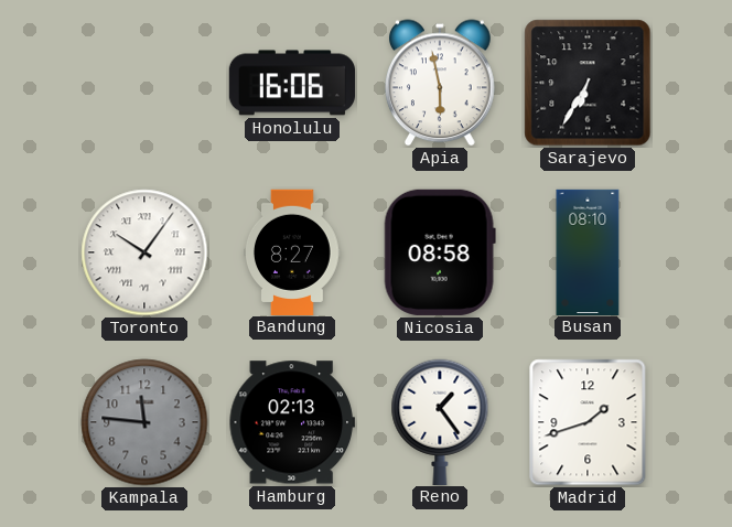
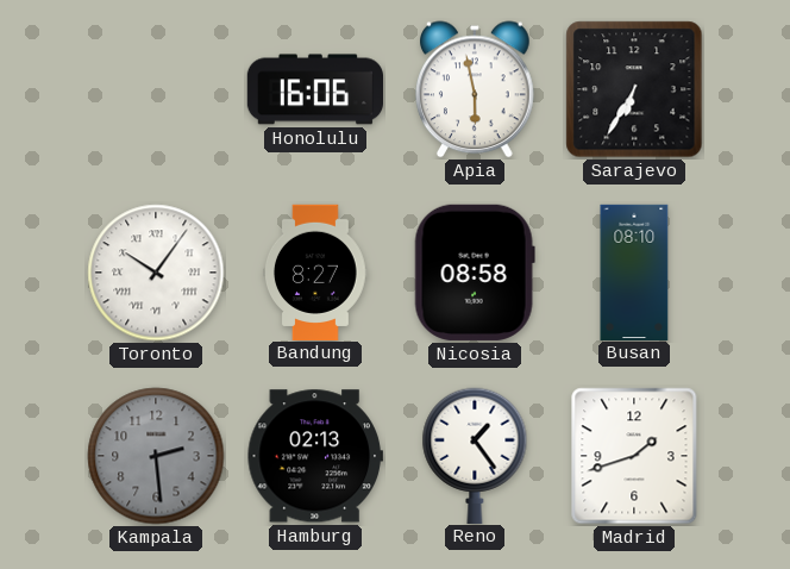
Kampala: 11:46 -> 2:29 (156, 456)
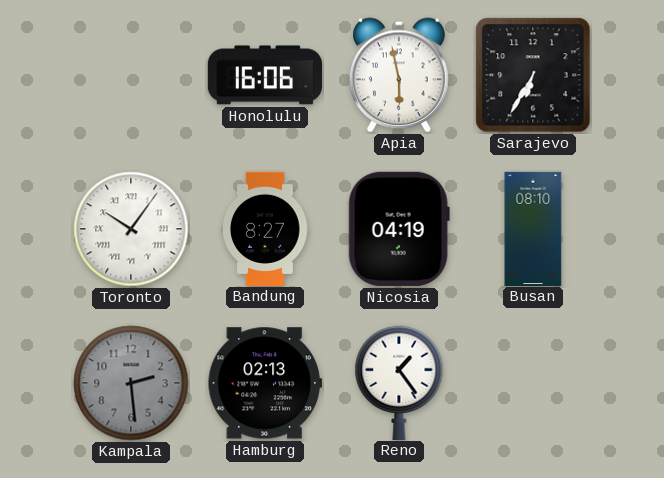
Nicosia: 08:58 -> 04:19 (399, 229)
Madrid: 1:42 -> none (634, 456)
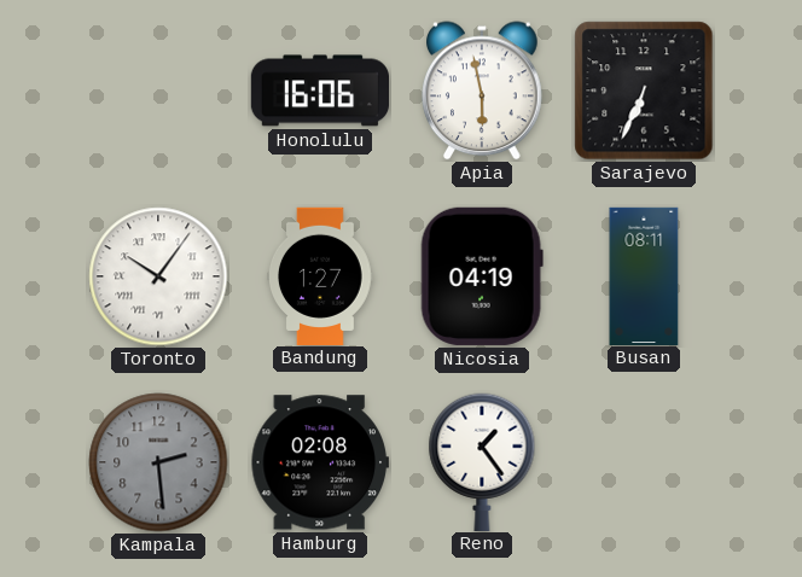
Sarajevo: 6:35 -> 6:34 (644, 91)
Bandung: 8:27 -> 1:27 (321, 275)
Busan: 08:10 -> 08:11 (644, 275)
Hamburg: 02:13 -> 02:08 (320, 462)
